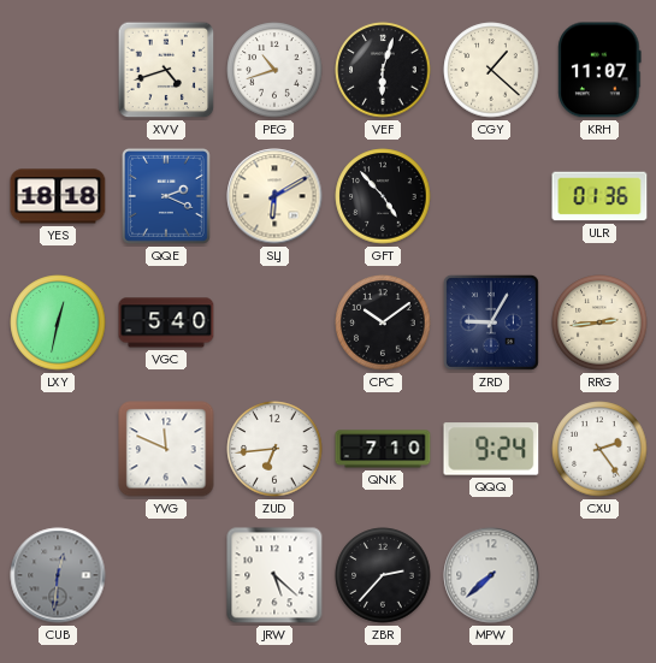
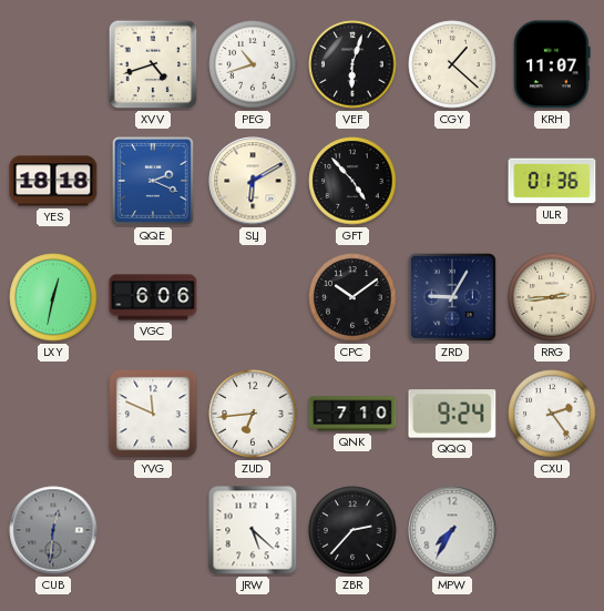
VGC: 5:40 -> 6:06 (153, 297)
MPW: 7:38 -> 7:35 (452, 530)
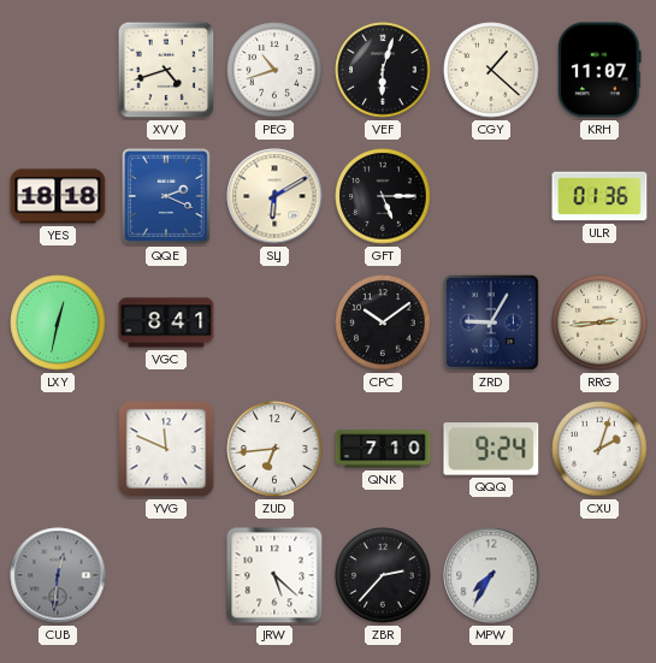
GFT: 4:53 -> 5:15 (383, 196)
VGC: 6:06 -> 8:41 (166, 322)
CXU: 2:24 -> 2:03 (599, 449)
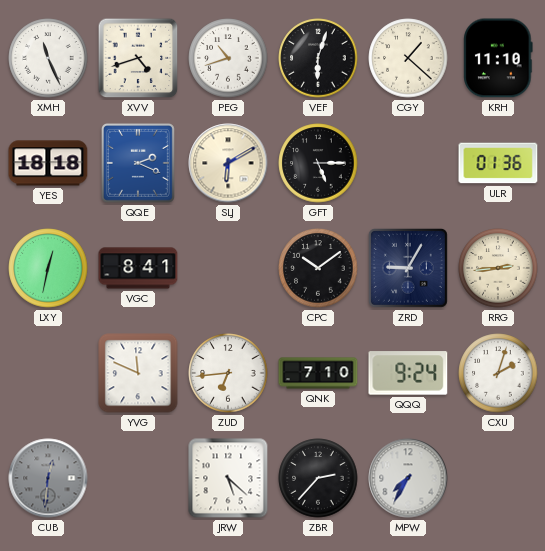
XMH: none -> 11:26 (48, 58)
KRH: 11:07 -> 11:10 (498, 58)
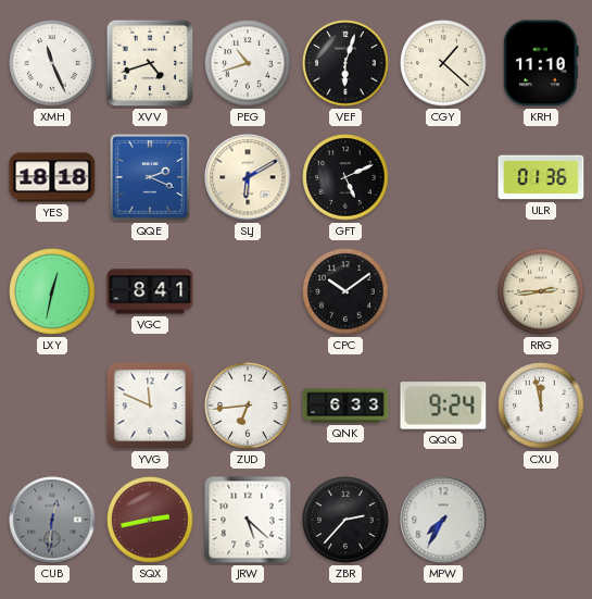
GFT: 5:15 -> 5:11 (345, 177)
ZRD: 9:05 -> none (408, 268)
QNK: 7:10 -> 6:33 (345, 405)
CXU: 2:03 -> 11:58 (541, 405)
SQX: none -> 2:43 (150, 520)
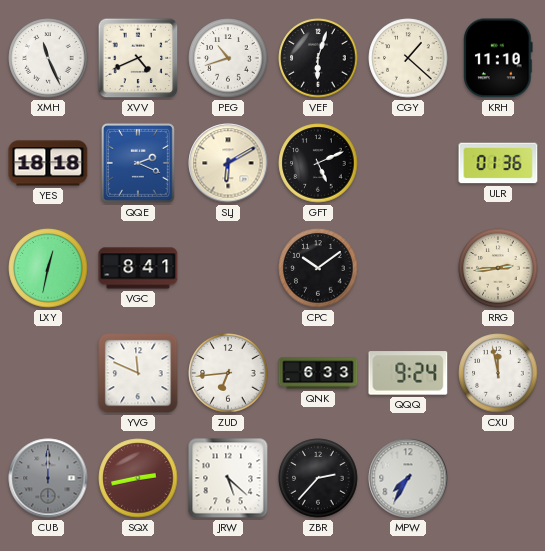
XVV: 4:42 -> 4:41 (138, 58)
CUB: 12:31 -> 12:00 (48, 478)
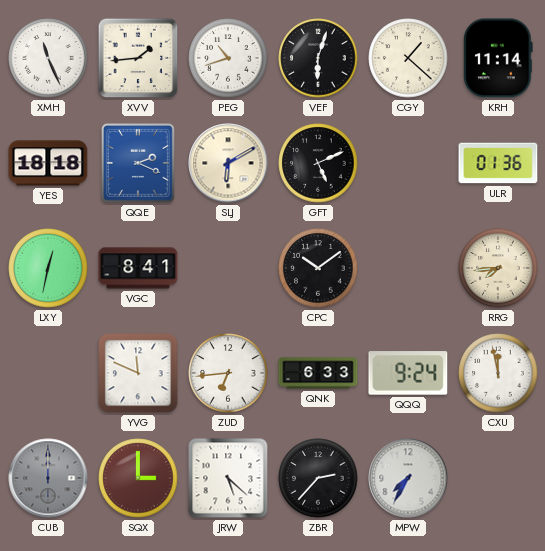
XVV: 4:41 -> 1:44 (138, 58)
KRH: 11:10 -> 11:14 (498, 58)
RRG: 2:44 -> 7:44 (498, 268)
SQX: 2:43 -> 3:00 (138, 478)
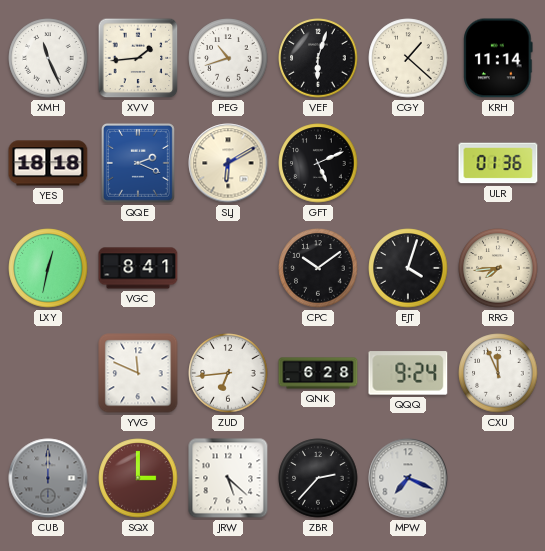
EJT: none -> 4:03 (408, 268)
QNK: 6:33 -> 6:28 (318, 373)
CXU: 11:58 -> 11:56 (498, 373)
MPW: 7:35 -> 7:19 (408, 478)
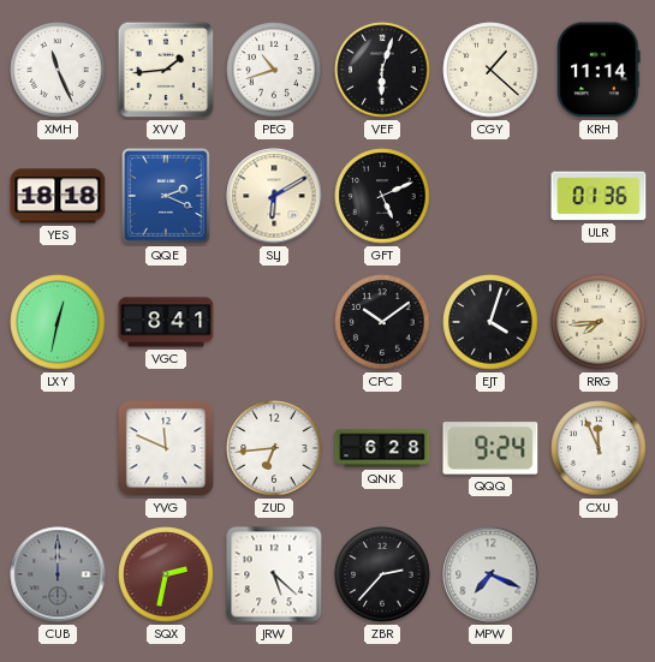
SQX: 3:00 -> 2:32 (166, 574)
